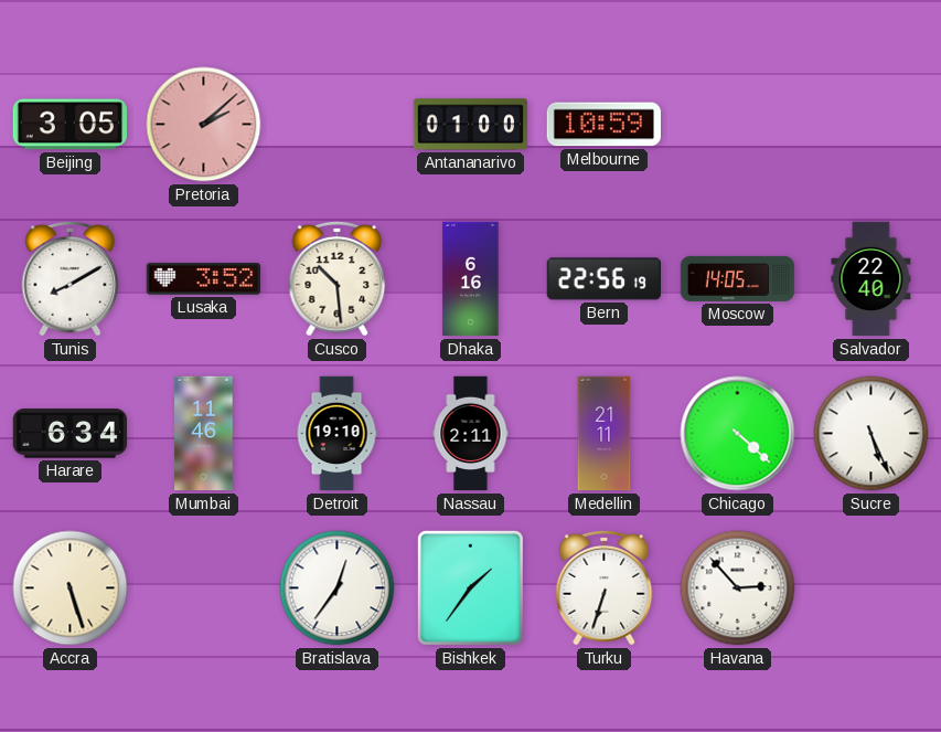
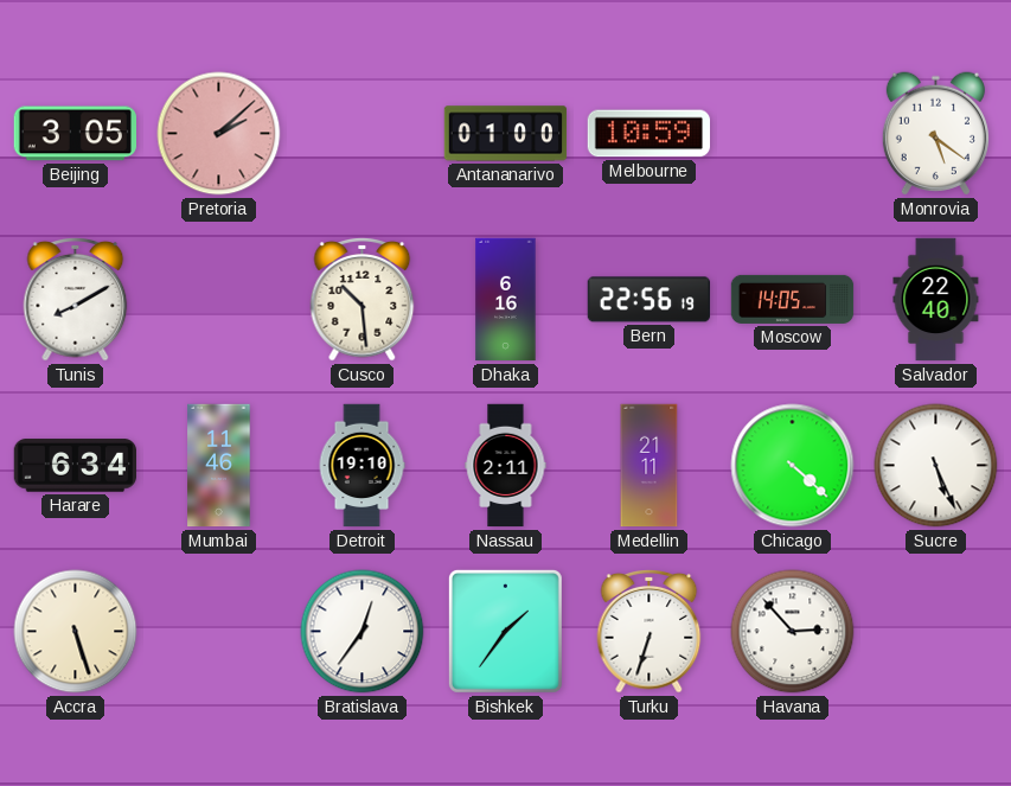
Monrovia: none -> 5:21 (935, 134)
Lusaka: 3:52 -> none (204, 279)
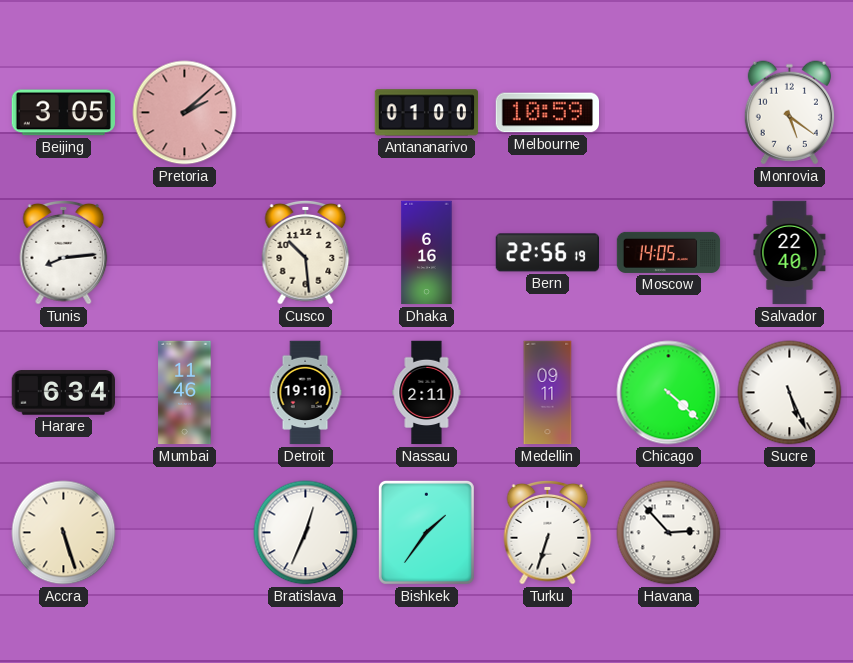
Tunis: 8:10 -> 8:14 (64, 253)
Medellin: 21:11 -> 09:11 (548, 393)
Bratislava: 12:36 -> 12:34 (306, 533)
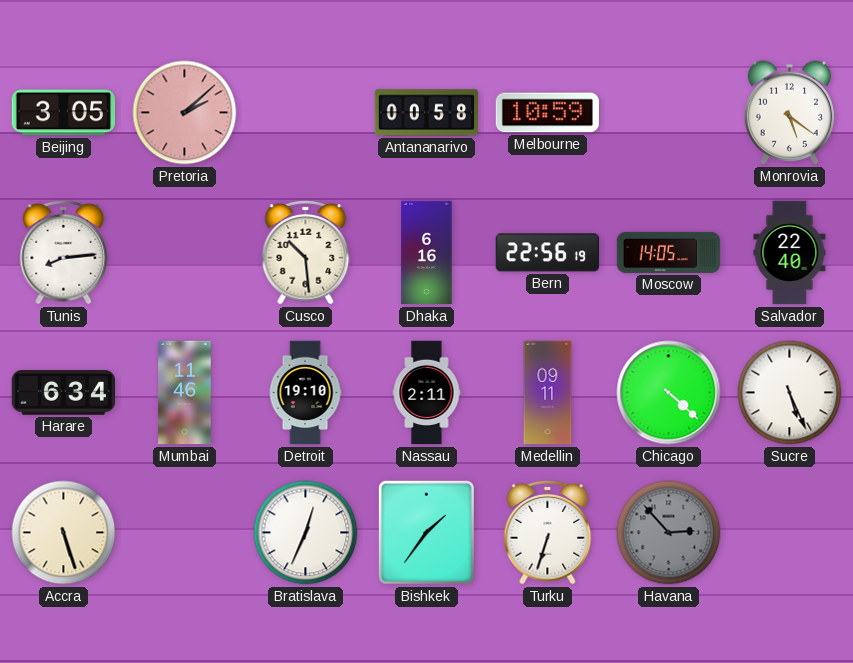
Antananarivo: 01:00 -> 00:58 (427, 113)
Havana dial: white -> grey (669, 533)
